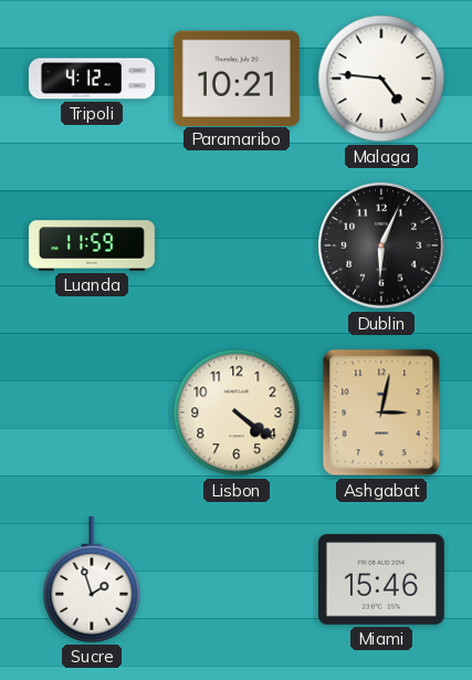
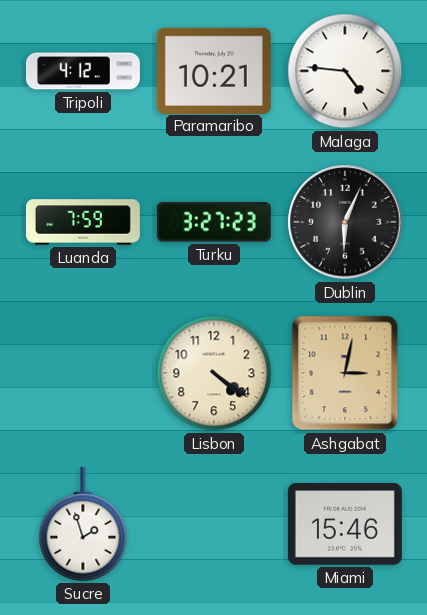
Luanda: 11:59 -> 7:59 (83, 222)
Turku: none -> 3:27 (214, 222)
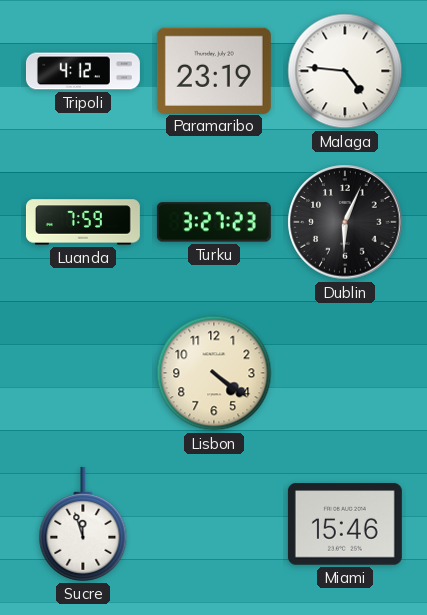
Paramaribo: 10:21 -> 23:19 (214, 70)
Ashgabat: 3:02 -> none (345, 373)
Sucre: 1:57 -> 11:57 (83, 524)
